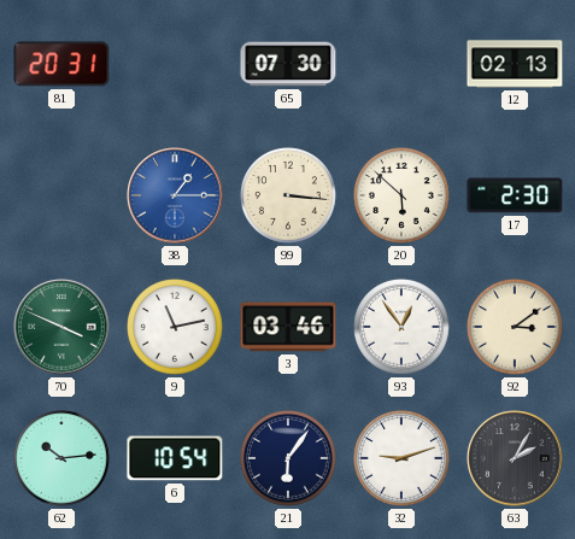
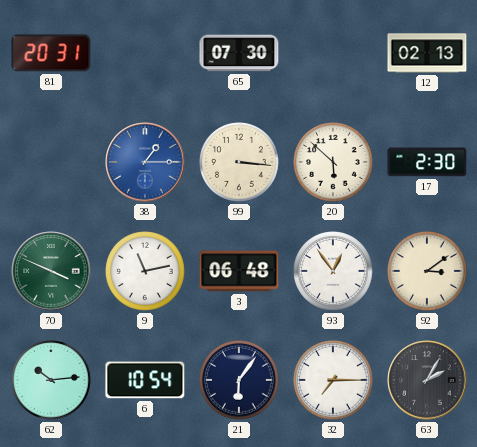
3: 03:46 -> 06:48 (239, 271)
32: 9:12 -> 7:15 (334, 381)
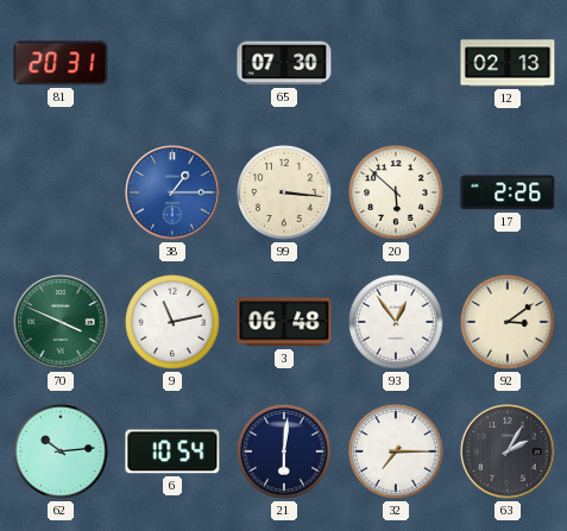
17: 2:30 -> 2:26 (508, 192)
21: 6:06 -> 6:01 (285, 453)
